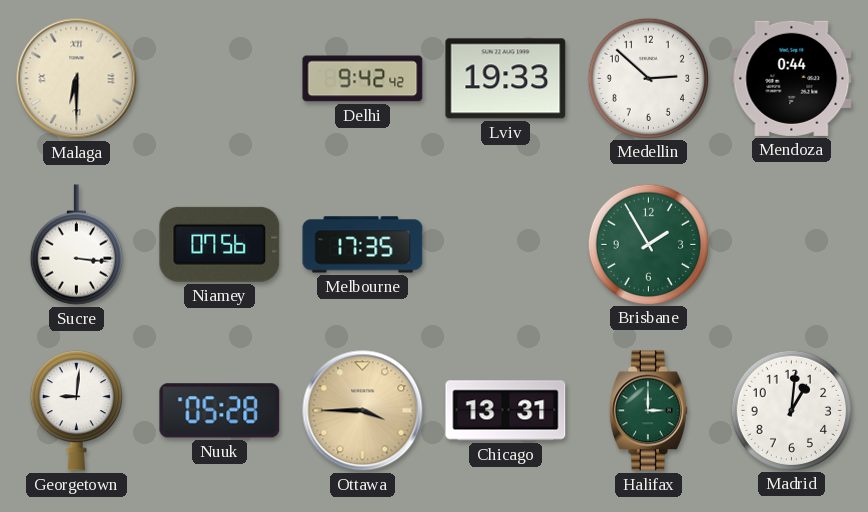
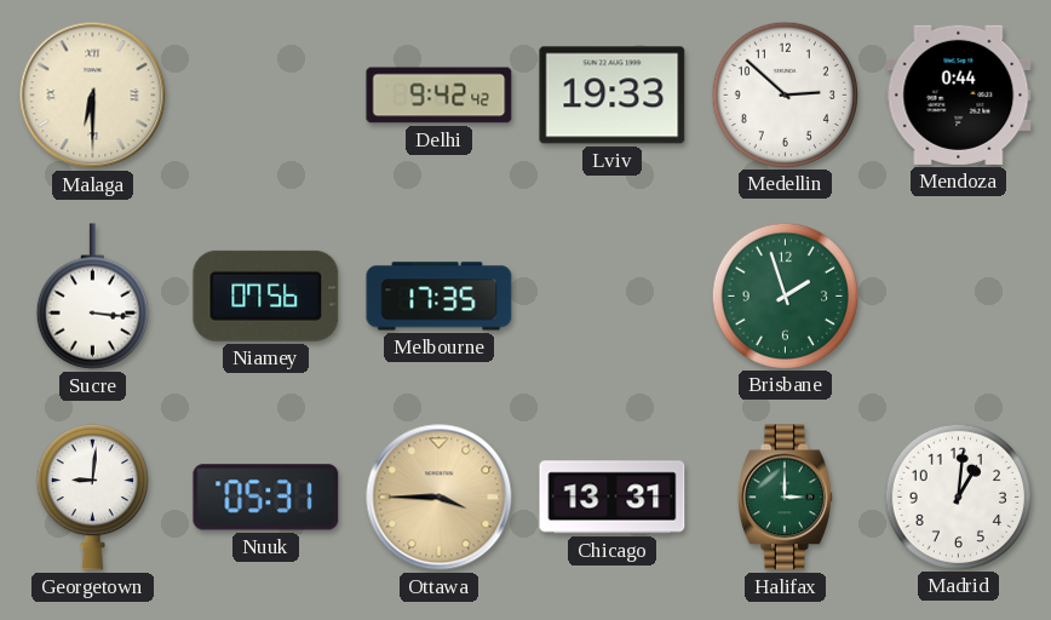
Brisbane: 1:55 -> 1:57 (785, 295)
Nuuk: 05:28 -> 05:31 (266, 498)
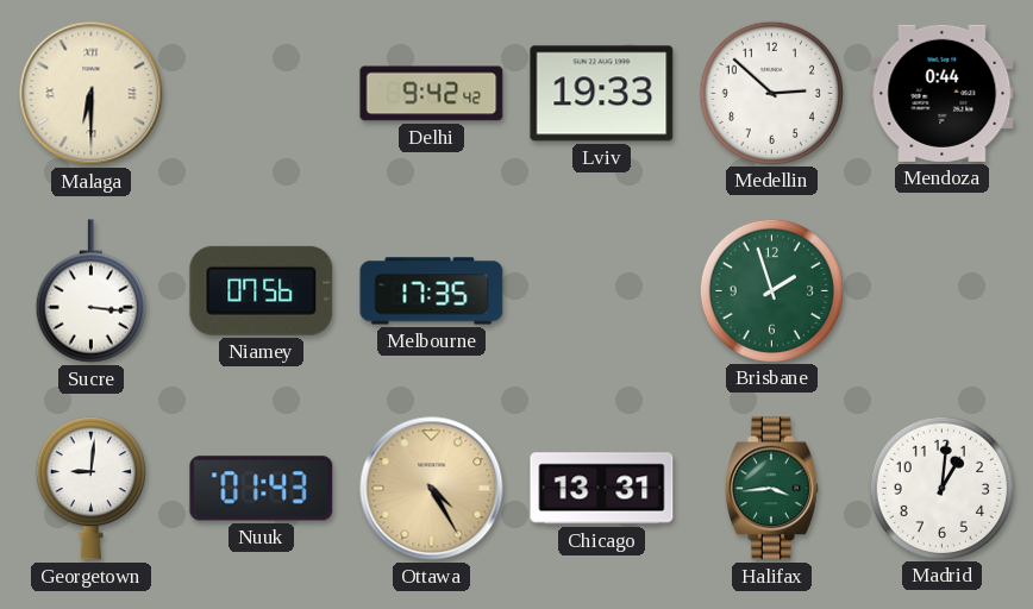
Nuuk: 05:31 -> 01:43 (262, 489)
Ottawa: 3:45 -> 4:25 (432, 489)
Halifax: 3:00 -> 3:44 (771, 489)
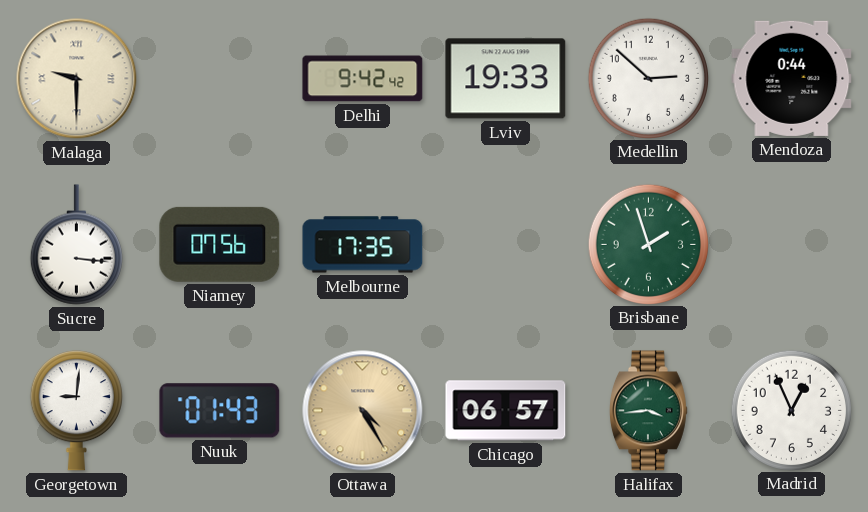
Malaga: 6:30 -> 9:30 (77, 79)
Chicago: 13:31 -> 06:57 (506, 411)
Madrid: 1:01 -> 12:56 (791, 410)
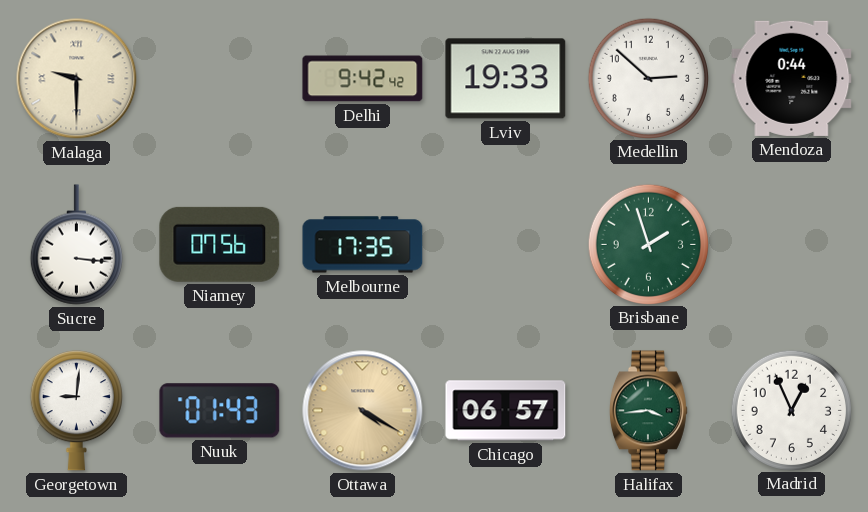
Ottawa: 4:25 -> 4:20 (363, 411)
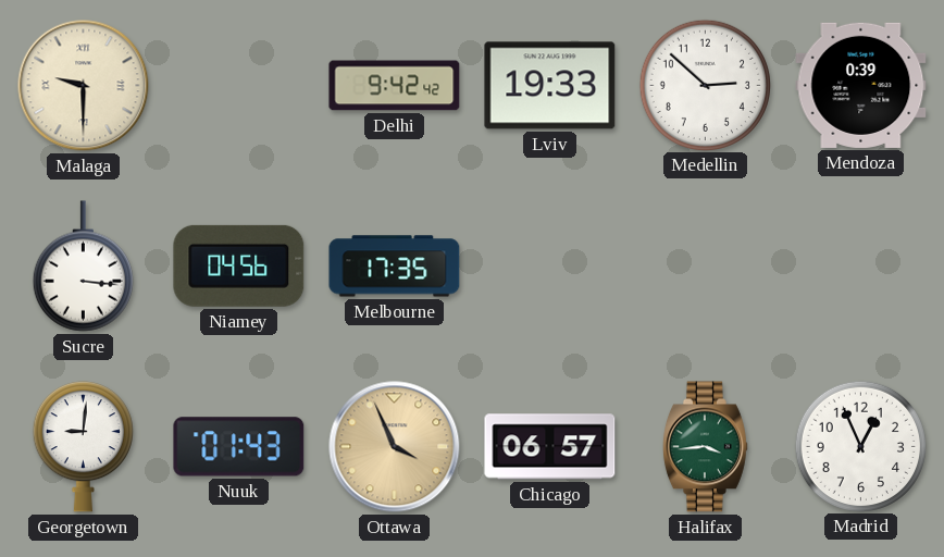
Mendoza: 0:44 -> 0:39 (861, 85)
Niamey: 07:56 -> 04:56 (239, 265)
Brisbane: 1:57 -> none (648, 244)
Ottawa: 4:20 -> 3:56 (395, 447)
